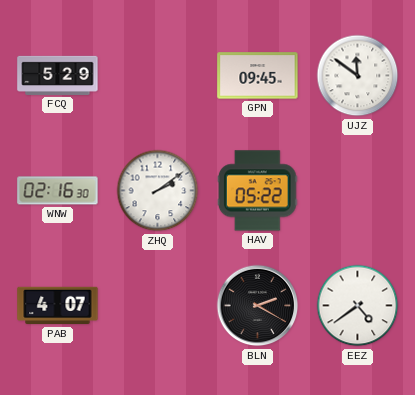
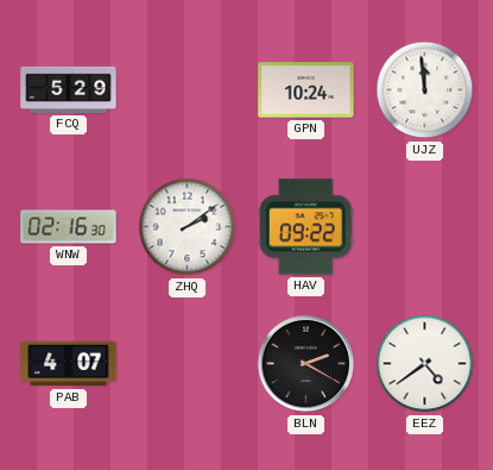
GPN: 09:45 -> 10:24 (306, 90)
UJZ: 11:51 -> 11:59 (425, 90)
HAV: 05:22 -> 09:22 (305, 227)
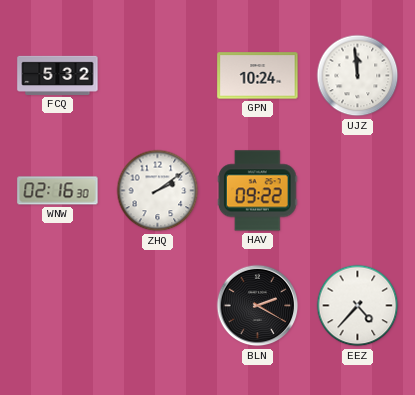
FCQ: 5:29 -> 5:32 (58, 75)
PAB: 4:07 -> none (69, 364)
EEZ: 4:39 -> 4:37 (358, 306)
